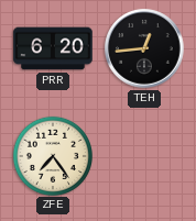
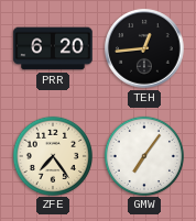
GMW: none -> 7:06 (143, 155)
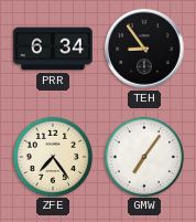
PRR: 6:20 -> 6:34 (53, 49)
TEH: 12:44 -> 8:54 (144, 49)
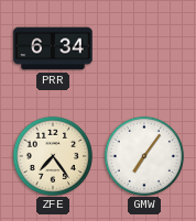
TEH: 8:54 -> none (144, 49)
